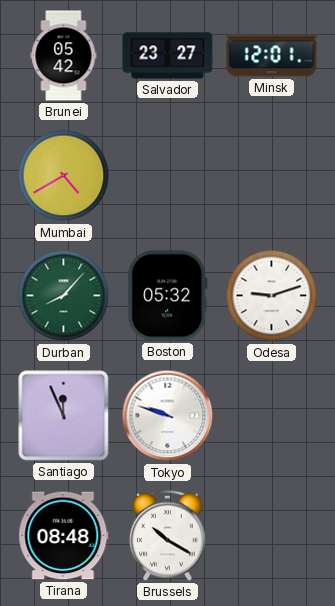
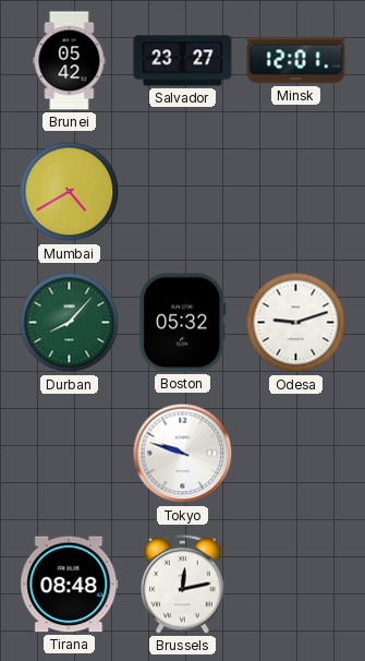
Santiago: 11:56 -> none (64, 416)
Brussels: 10:20 -> 12:13 (183, 584)
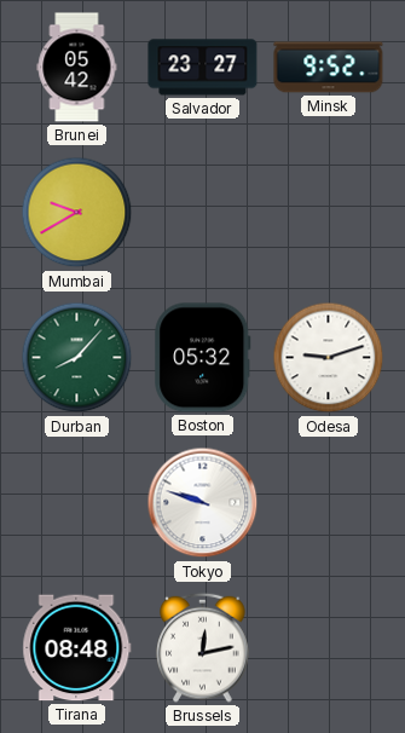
Minsk: 12:01 -> 9:52 (329, 68)
Mumbai: 4:40 -> 9:40 (77, 213)
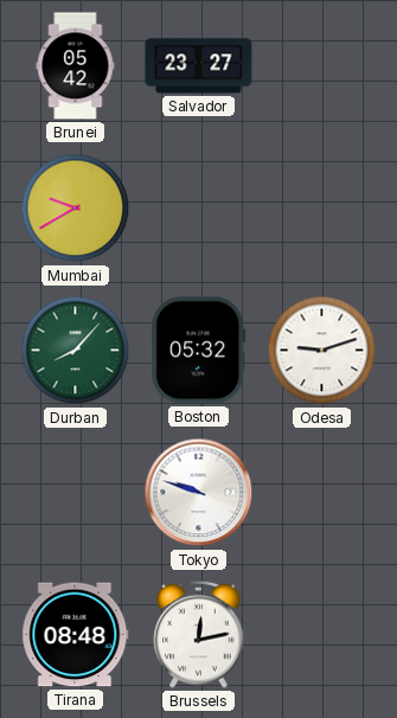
Minsk: 9:52 -> none (329, 68)
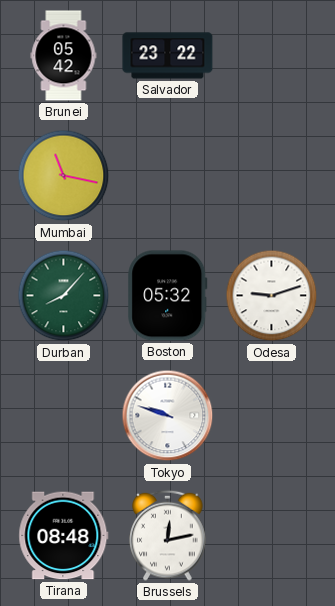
Salvador: 23:27 -> 23:22 (168, 56)
Mumbai: 9:40 -> 11:17 (64, 176)
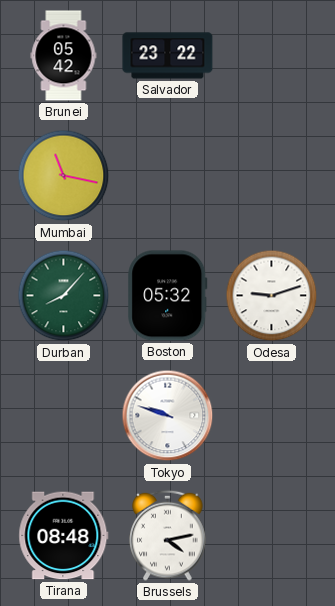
Brussels: 12:13 -> 4:13 (168, 535)
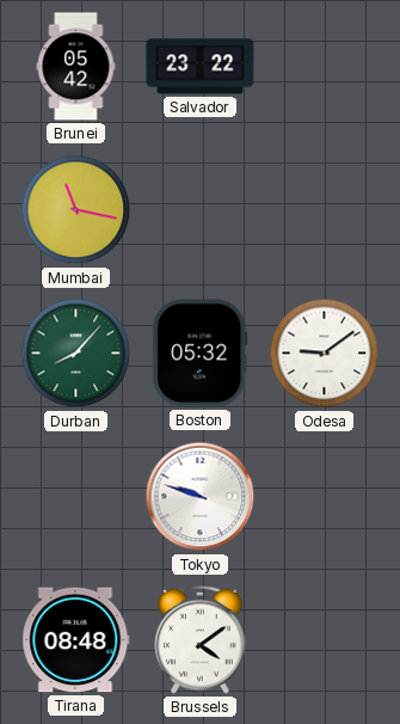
Odesa: 9:12 -> 9:09 (325, 354)
Brussels: 4:13 -> 4:09 (201, 639)
